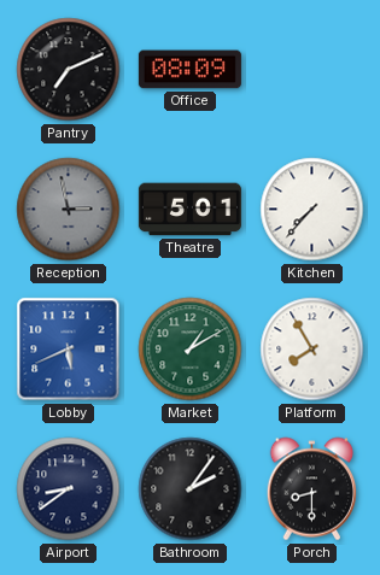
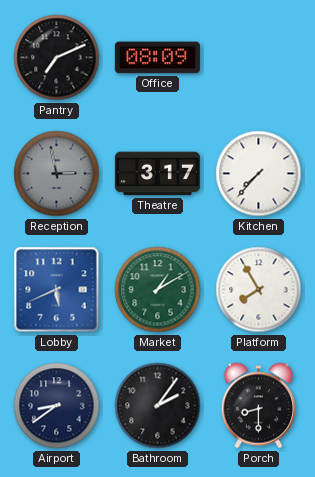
Theatre: 5:01 -> 3:17 (157, 174)
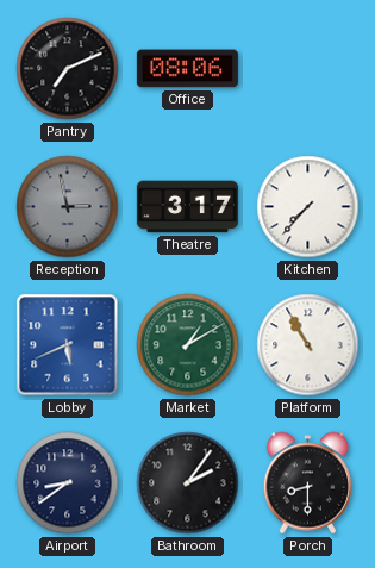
Office: 08:09 -> 08:06 (187, 69)
Platform: 7:55 -> 10:55 (308, 345)
